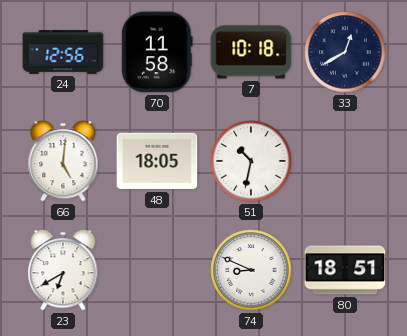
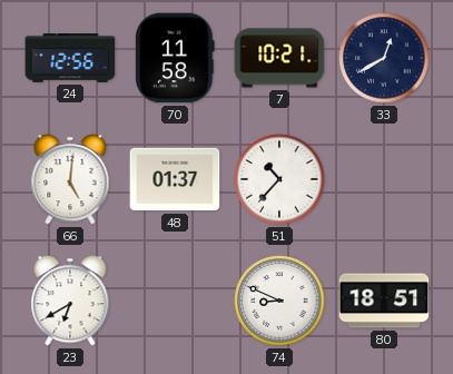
7: 10:18 -> 10:21 (279, 58)
48: 18:05 -> 01:37 (175, 179)
51: 10:32 -> 10:37 (279, 179)
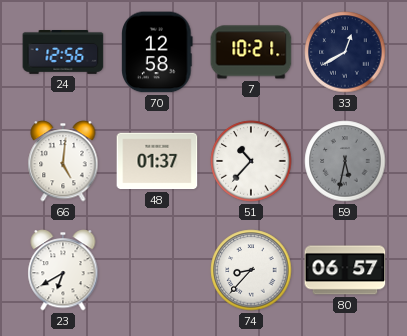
70: 11:58 -> 12:58 (157, 52)
59: none -> 5:32 (345, 161)
74: 8:49 -> 8:37 (251, 270)
80: 18:51 -> 06:57 (345, 270)
